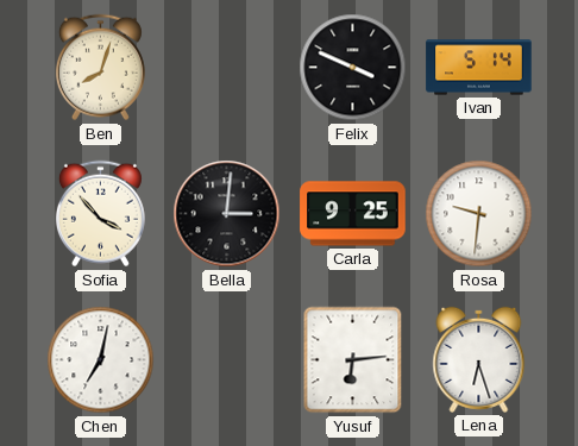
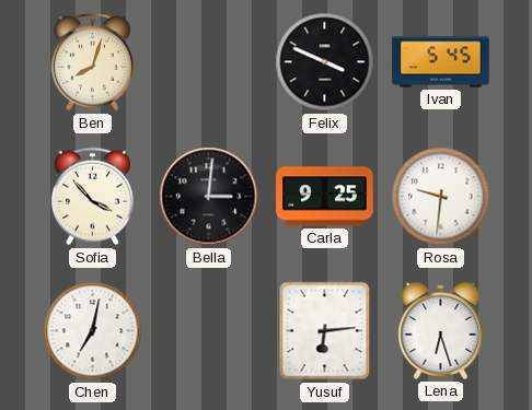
Ivan: 5:14 -> 5:45 (441, 62)
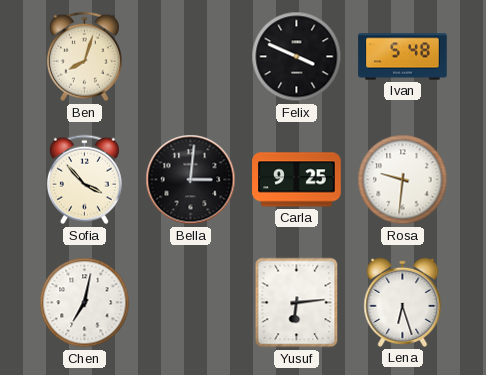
Ivan: 5:45 -> 5:48 (403, 57)
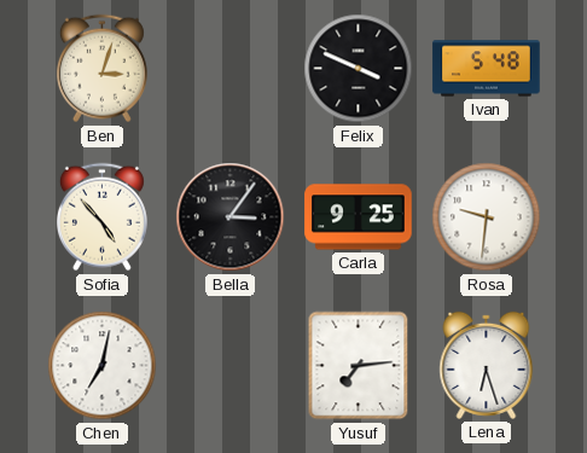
Ben: 8:03 -> 3:03 (101, 69)
Sofia: 3:53 -> 4:53 (101, 217)
Bella: 3:01 -> 3:06 (231, 217)
Yusuf: 6:14 -> 7:14 (359, 366)
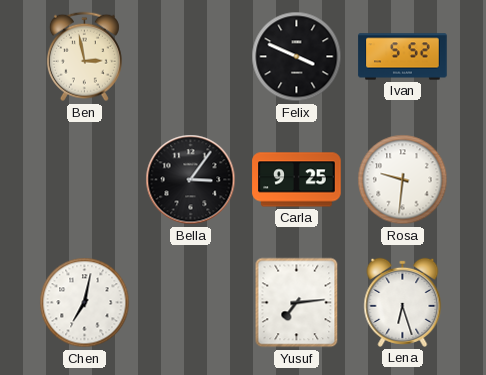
Ben: 3:03 -> 2:58 (84, 57)
Ivan: 5:48 -> 5:52 (403, 57)
Sofia: 4:53 -> none (101, 217)
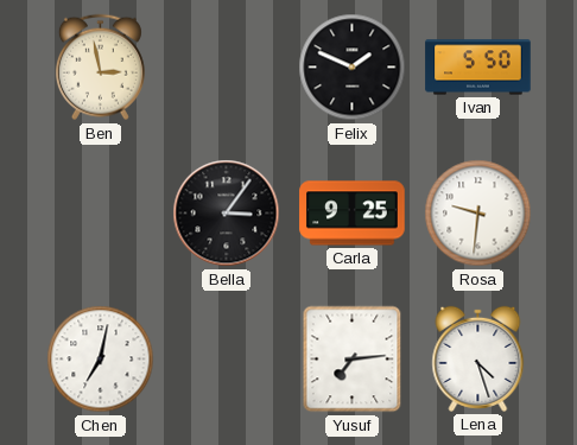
Felix: 3:49 -> 1:49 (353, 68)
Ivan: 5:52 -> 5:50 (478, 68)
Lena: 6:27 -> 4:27 (478, 358)
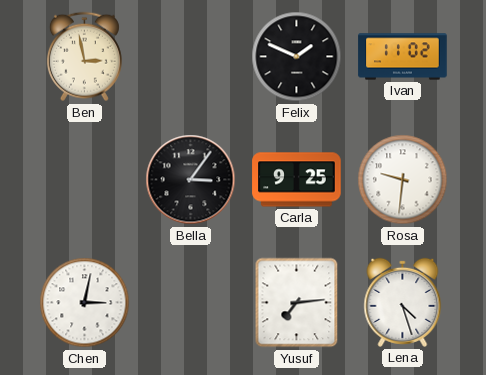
Ivan: 5:50 -> 11:02 (403, 57)
Chen: 7:02 -> 3:02 (85, 303)
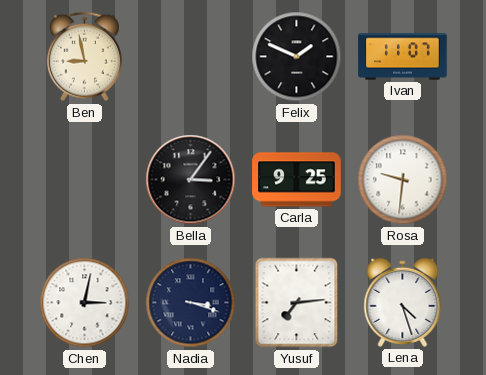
Ben: 2:58 -> 8:58 (84, 57)
Ivan: 11:02 -> 11:07 (403, 57)
Nadia: none -> 3:18 (191, 303)
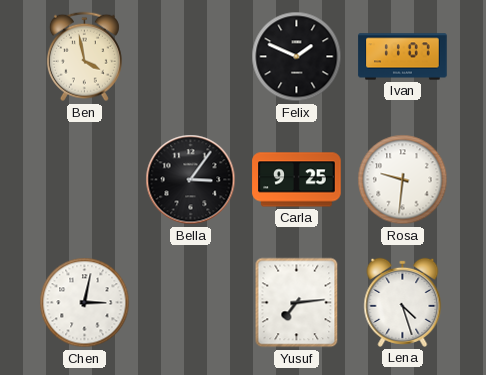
Ben: 8:58 -> 3:58 (84, 57)
Nadia: 3:18 -> none (191, 303)
